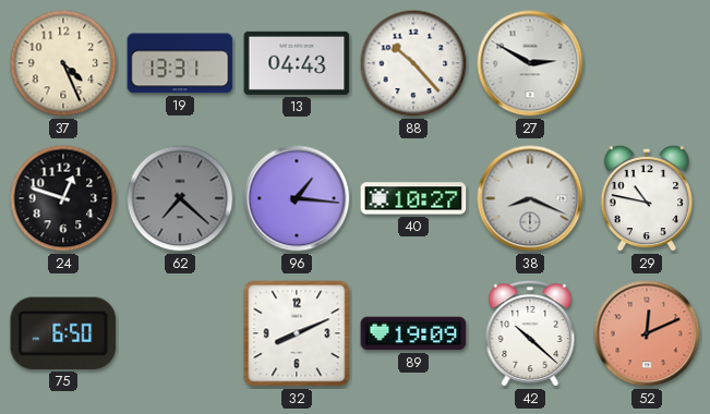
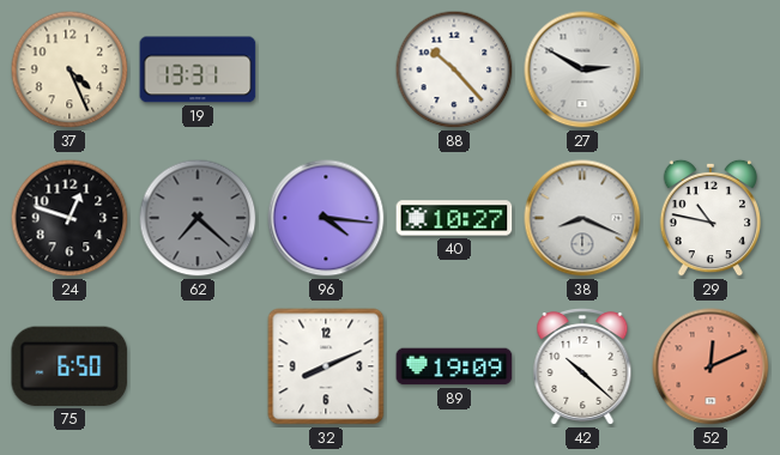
13: 04:43 -> none (297, 63)
96: 1:16 -> 4:16 (326, 218)
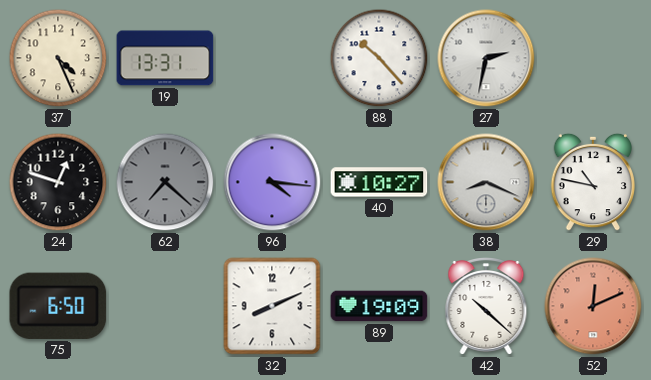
27: 2:50 -> 2:32 (486, 58)
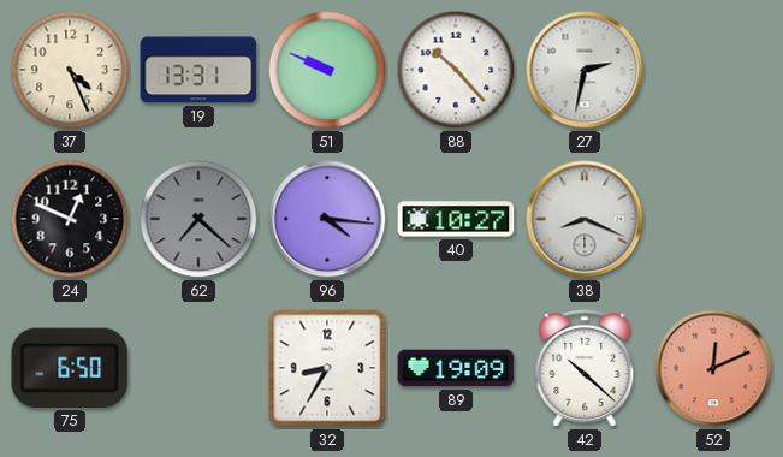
51: none -> 9:49 (327, 70)
24: 12:48 -> 12:49 (70, 219)
29: 10:47 -> none (593, 182)
32: 8:11 -> 8:35 (327, 368)
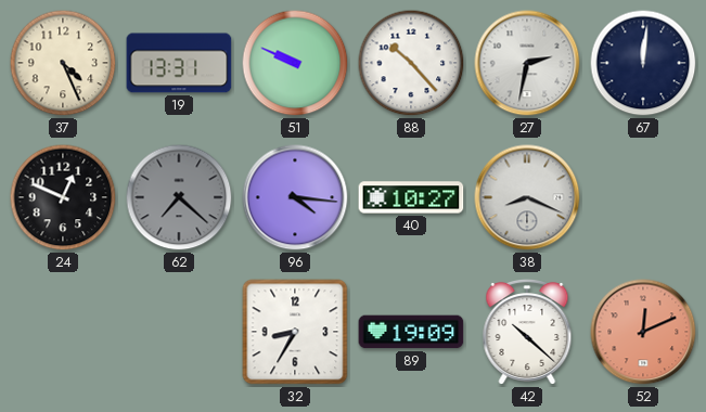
67: none -> 12:01 (643, 63)
75: 6:50 -> none (70, 368)
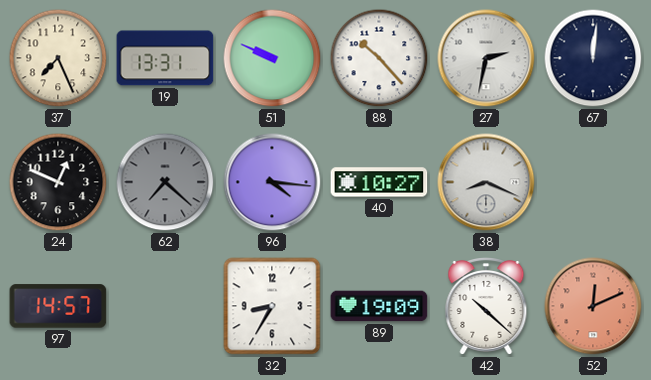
37: 4:26 -> 7:26 (58, 58)
97: none -> 14:57 (58, 306)
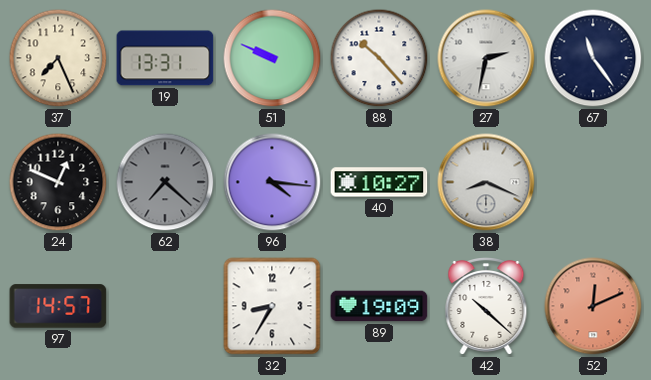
67: 12:01 -> 11:24 (593, 58)
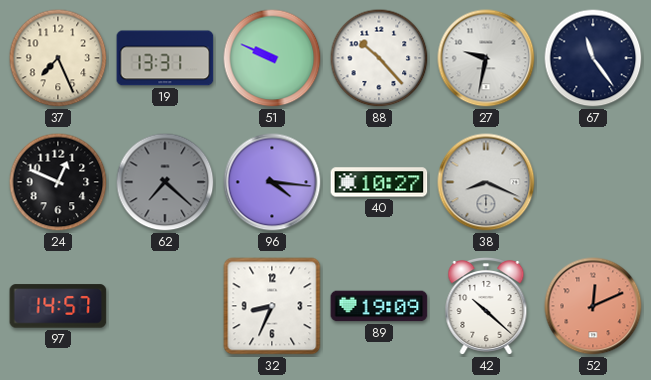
27: 2:32 -> 9:32 (486, 58)
32: 8:35 -> 8:34 (272, 306)
